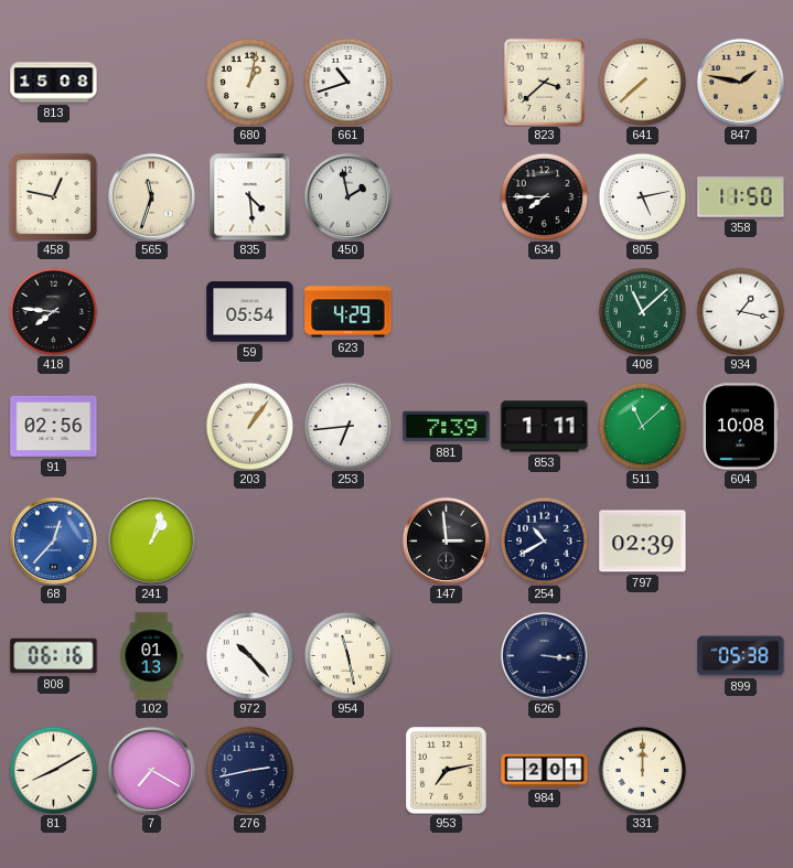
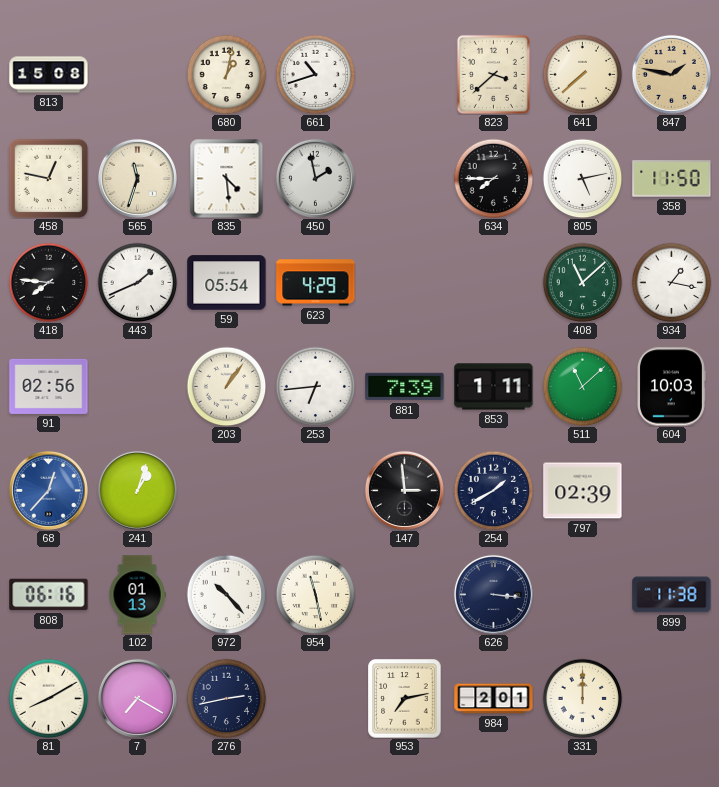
443: none -> 1:41 (137, 282)
604: 10:08 -> 10:03 (671, 387)
254: 10:40 -> 1:40 (493, 490)
899: 05:38 -> 11:38 (672, 595)
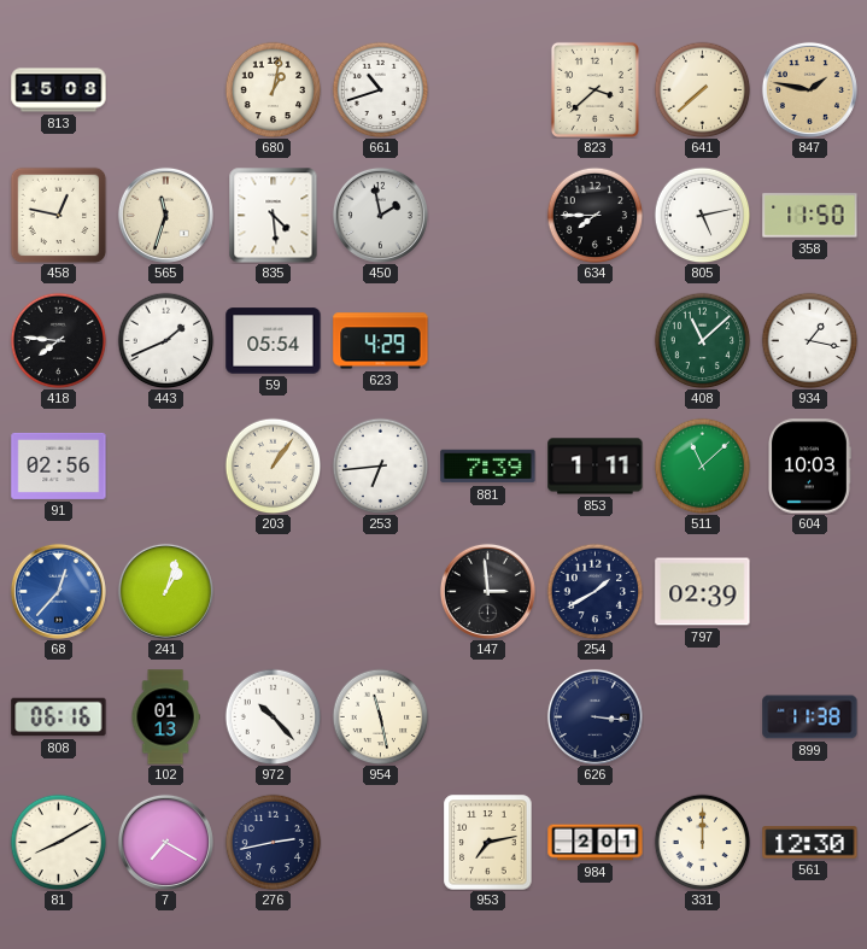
561: none -> 12:30 (810, 843)
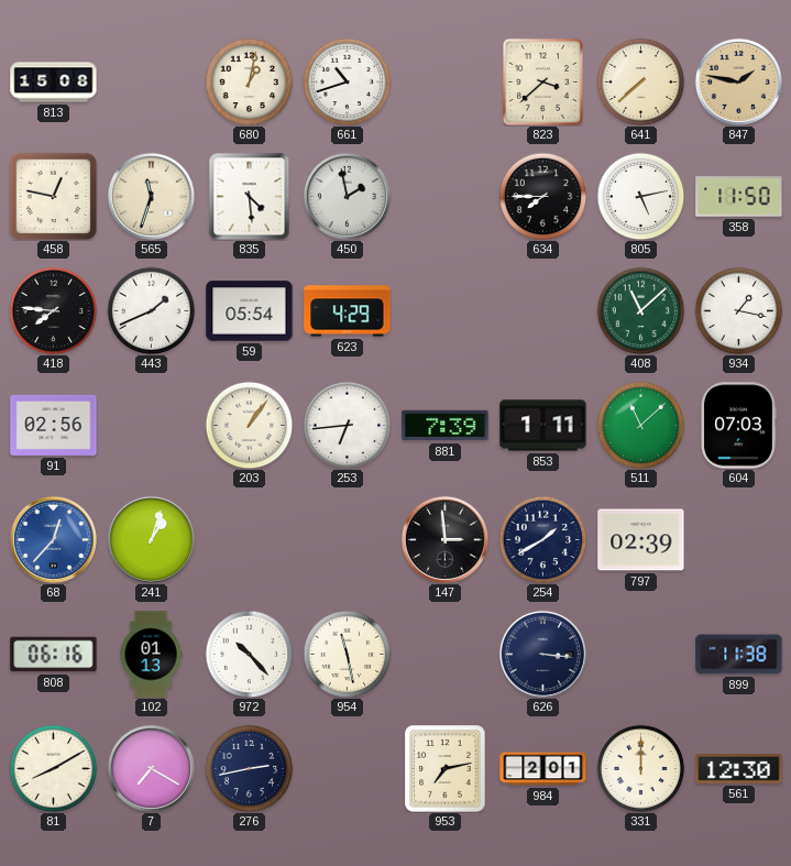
604: 10:03 -> 07:03 (738, 426)
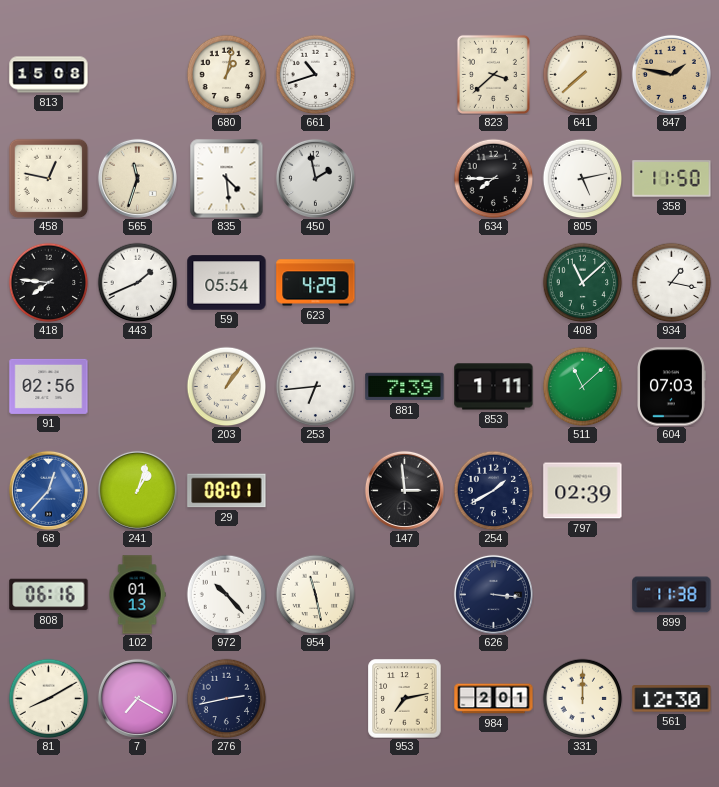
29: none -> 08:01 (227, 491)
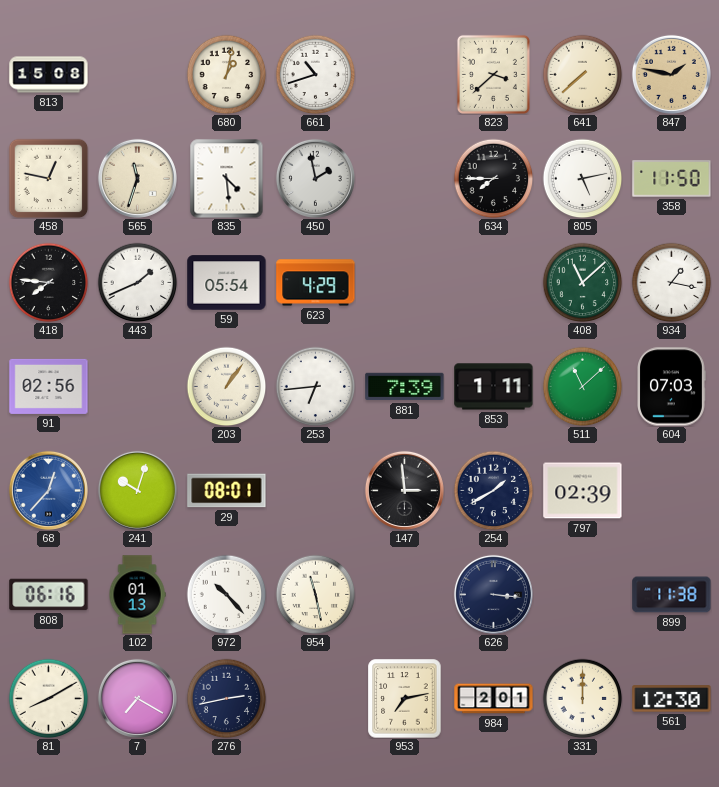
241: 1:03 -> 10:03 (137, 490)
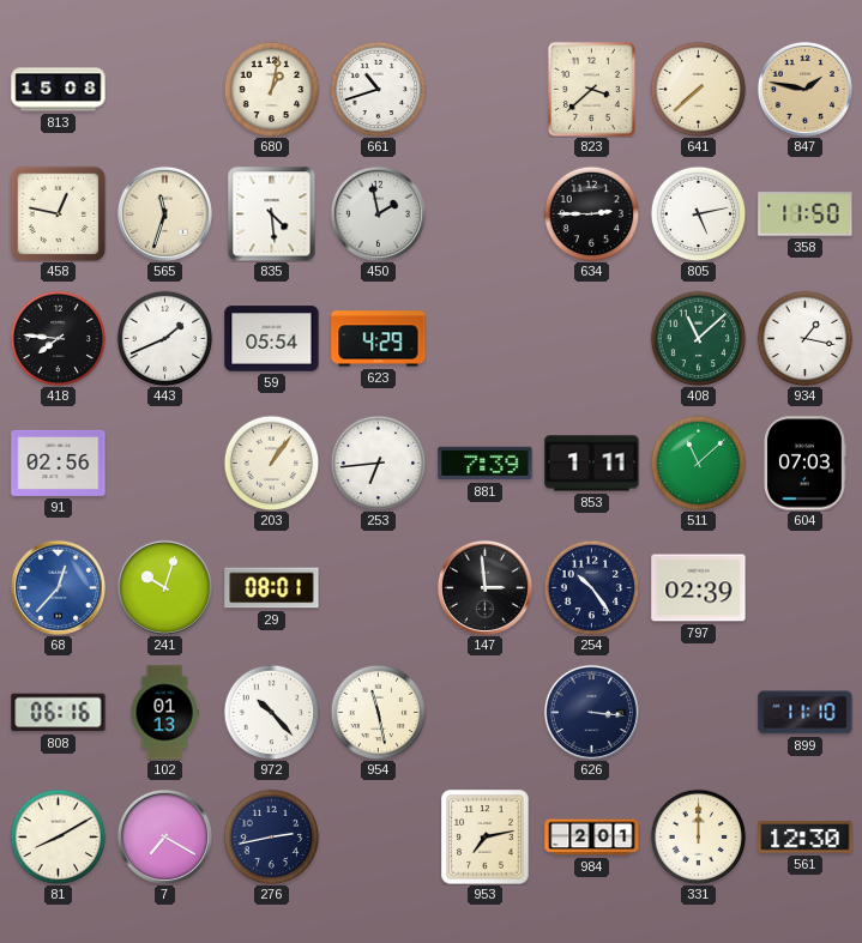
634: 7:45 -> 2:45 (591, 213)
254: 1:40 -> 10:24 (591, 587)
899: 11:38 -> 11:10 (806, 713)
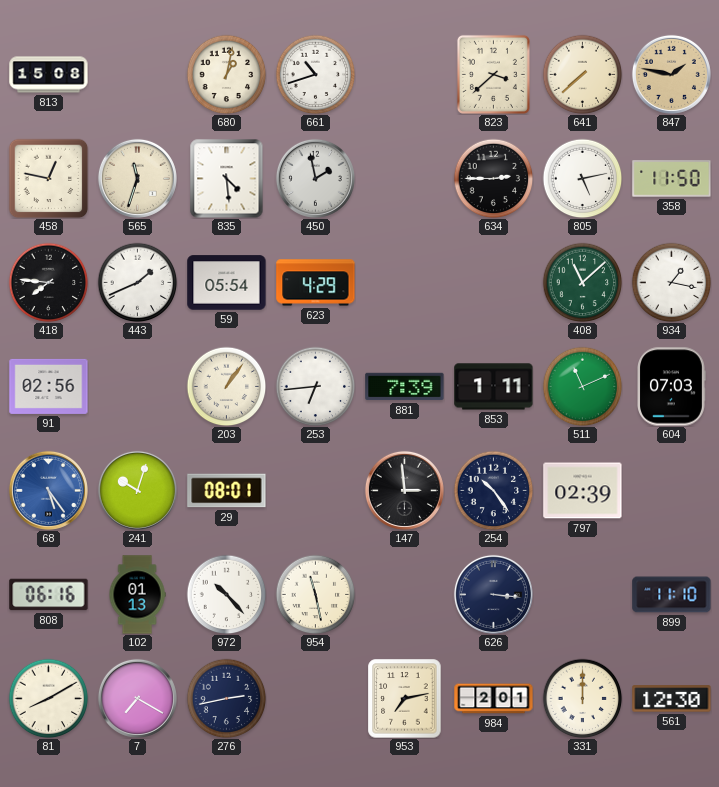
511: 11:08 -> 11:11 (582, 386)
68: 12:37 -> 5:24 (48, 490)
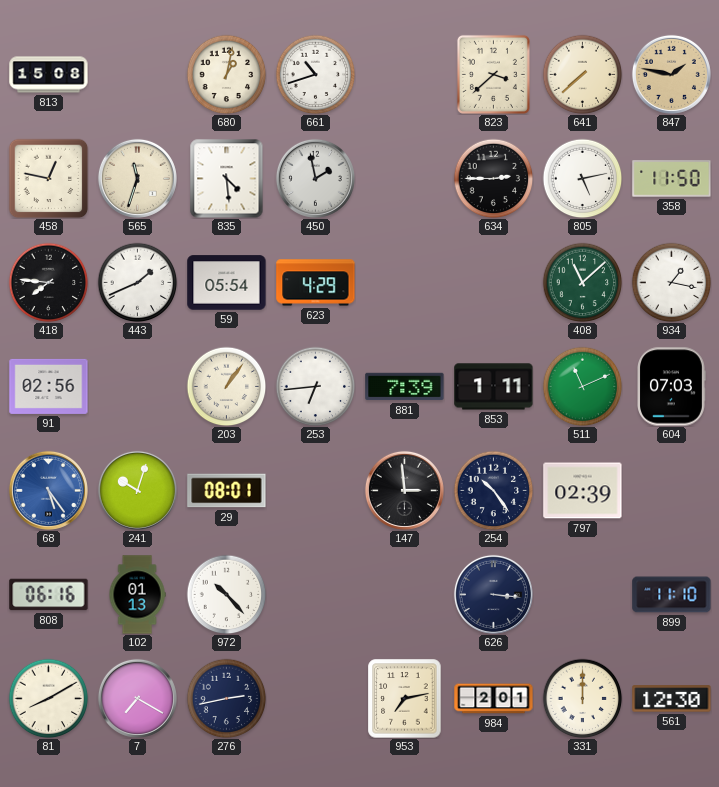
954: 11:28 -> none (315, 594)
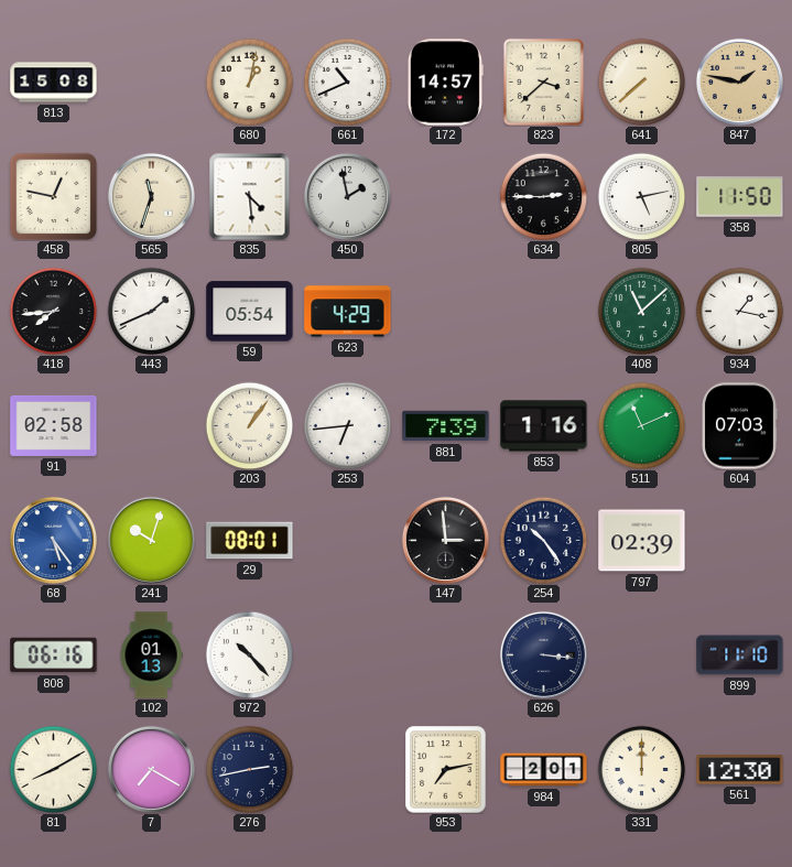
661: 10:42 -> 10:41 (347, 82)
172: none -> 14:57 (445, 83)
418: 7:46 -> 7:44 (53, 311)
91: 02:56 -> 02:58 (54, 425)
853: 1:11 -> 1:16 (544, 426)
